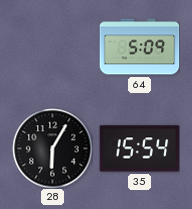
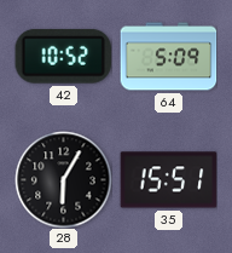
42: none -> 10:52 (63, 56)
35: 15:54 -> 15:51 (168, 180)
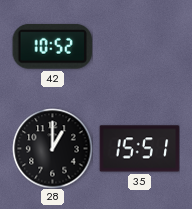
64: 5:09 -> none (168, 57)
28: 6:05 -> 1:00 (52, 148)
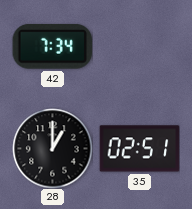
42: 10:52 -> 7:34 (52, 46)
35: 15:51 -> 02:51 (139, 149)
